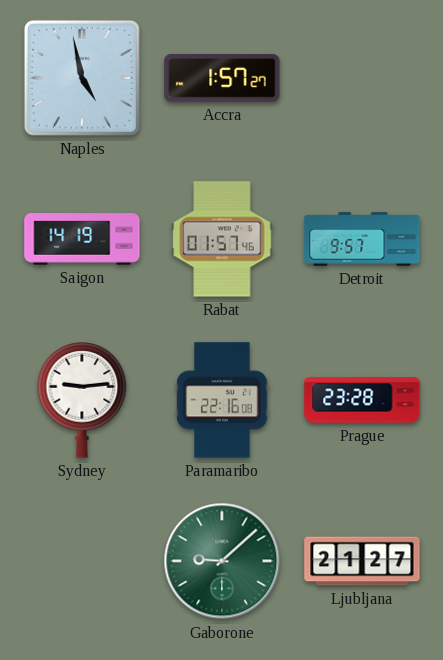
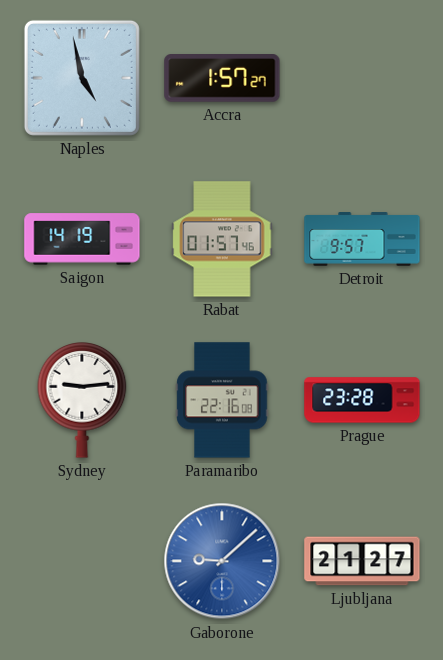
Gaborone dial: green -> blue (222, 561)
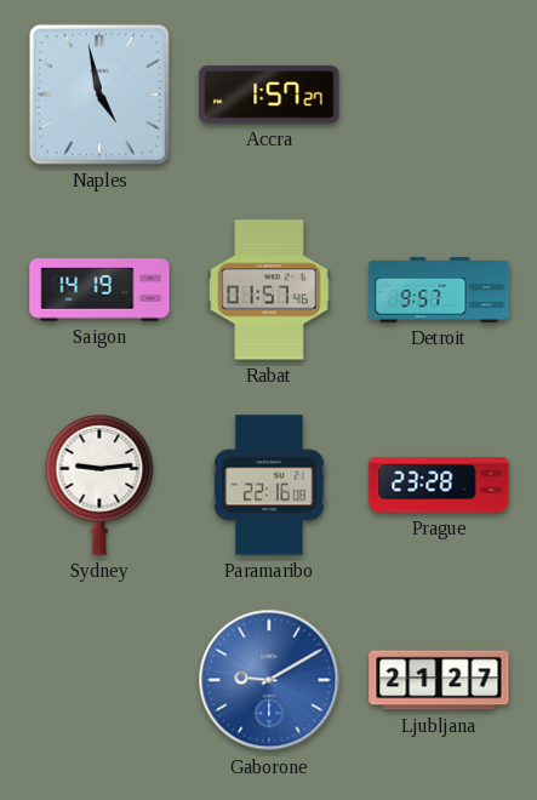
Gaborone: 9:08 -> 9:10 (269, 680)
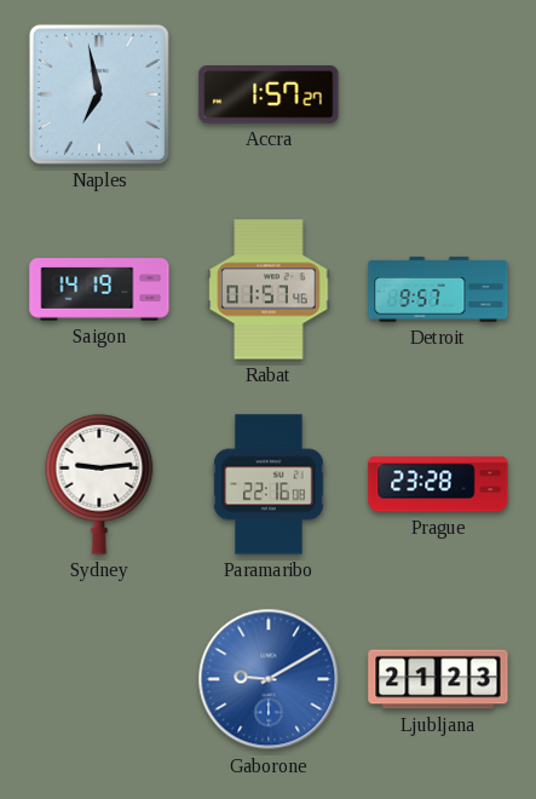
Naples: 4:58 -> 6:58 (99, 94)
Ljubljana: 21:27 -> 21:23 (438, 679)
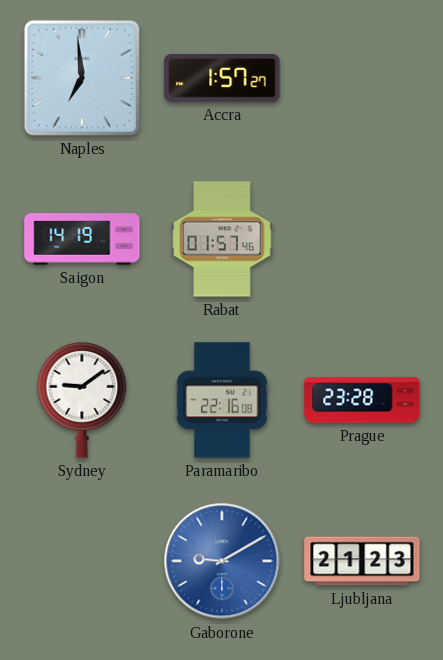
Naples: 6:58 -> 6:59 (82, 78)
Detroit: 9:57 -> none (438, 289)
Sydney: 9:14 -> 9:09 (82, 401)
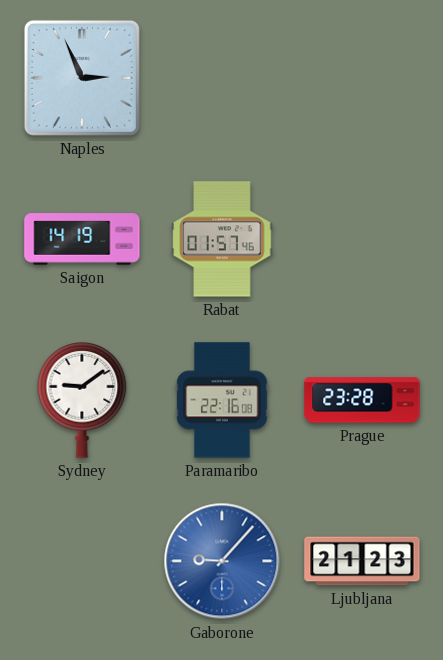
Naples: 6:59 -> 2:56 (82, 78)
Accra: 1:57 -> none (222, 79)
Gaborone: 9:10 -> 9:07 (222, 561)
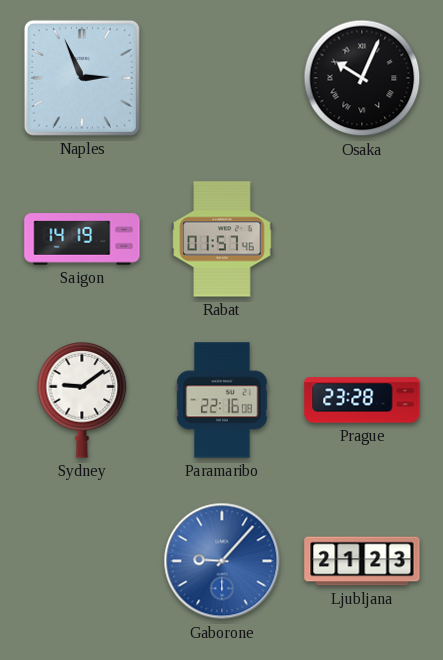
Osaka: none -> 10:04 (362, 78)
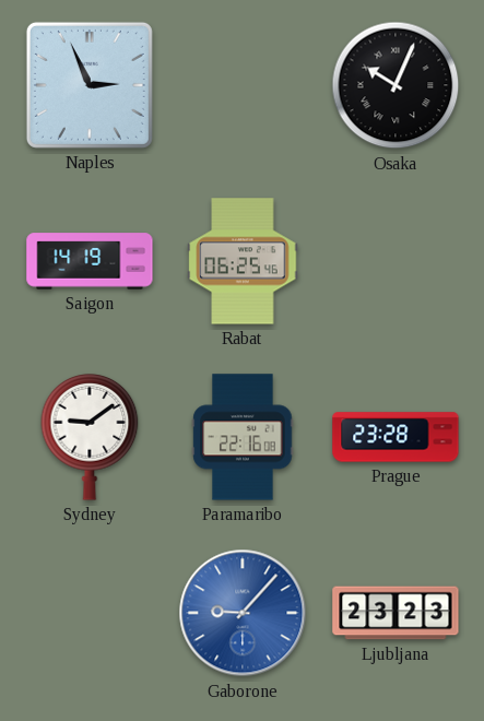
Rabat: 01:57 -> 06:25 (243, 261)
Ljubljana: 21:23 -> 23:23 (396, 613)
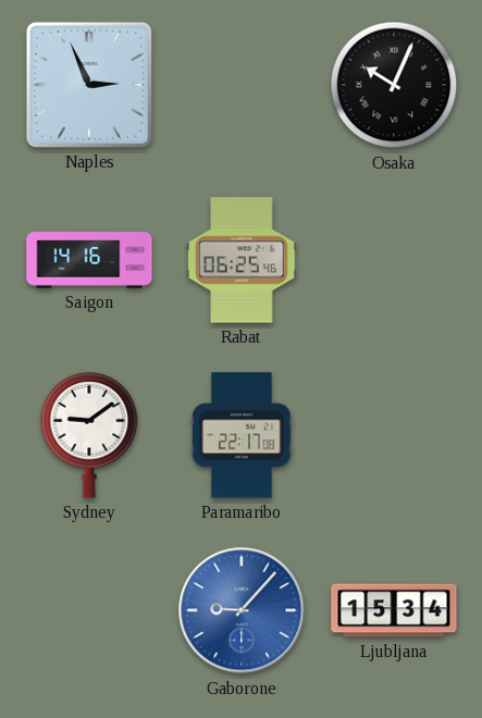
Saigon: 14:19 -> 14:16 (89, 260)
Paramaribo: 22:16 -> 22:17 (242, 435)
Prague: 23:28 -> none (396, 437)
Ljubljana: 23:23 -> 15:34 (394, 610)
